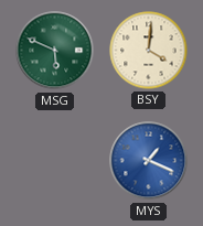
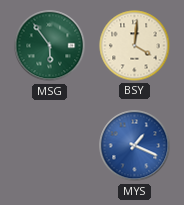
MSG: 5:49 -> 5:54 (50, 46)
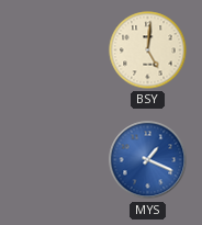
MSG: 5:54 -> none (50, 46)
BSY: 4:01 -> 5:01 (148, 50)
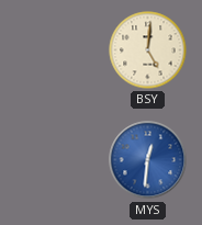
MYS: 1:19 -> 12:31 (148, 160)
